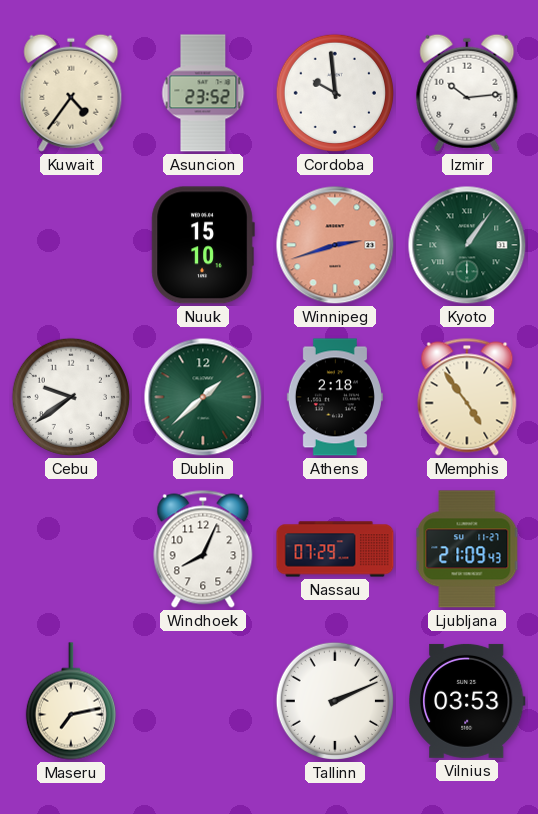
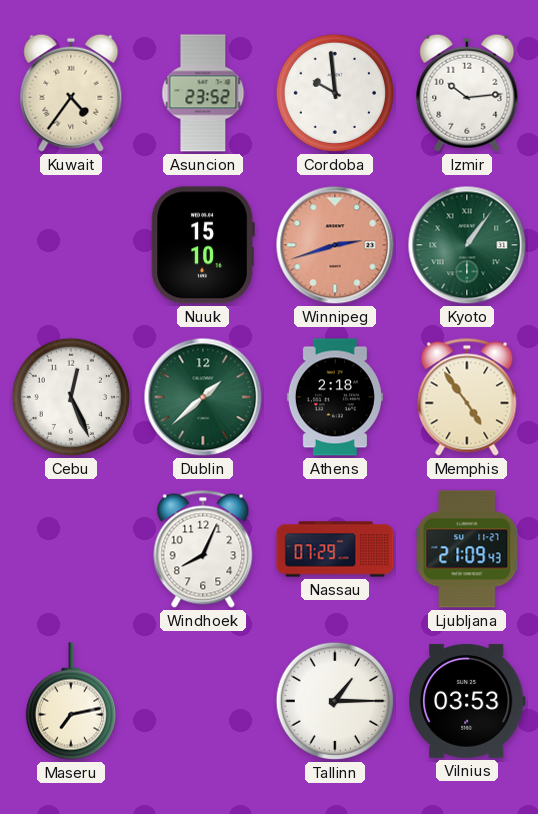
Cebu: 9:39 -> 12:26 (71, 397)
Tallinn: 2:11 -> 1:15 (335, 701)
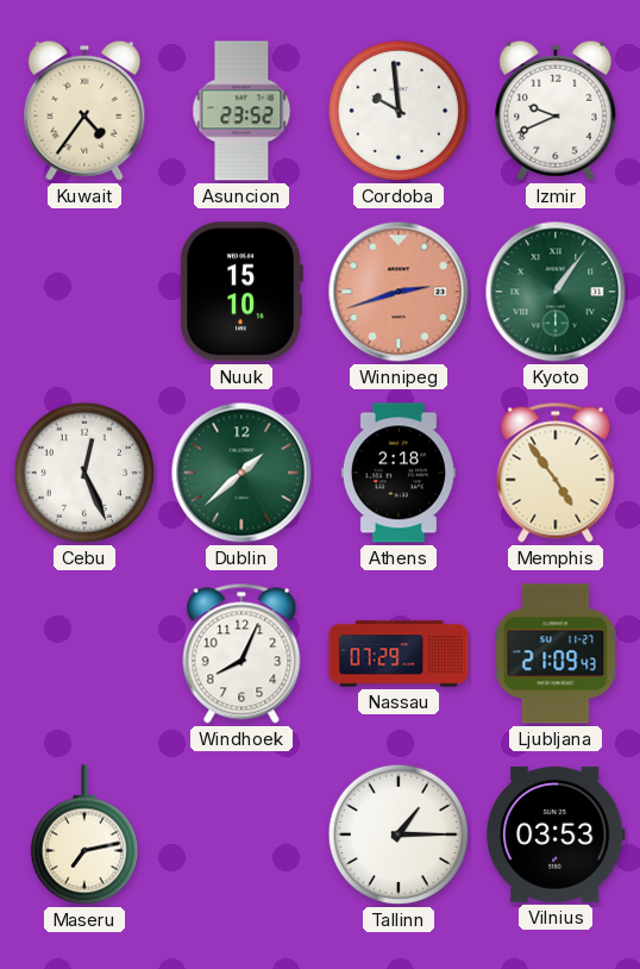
Izmir: 10:14 -> 9:41 (556, 111)
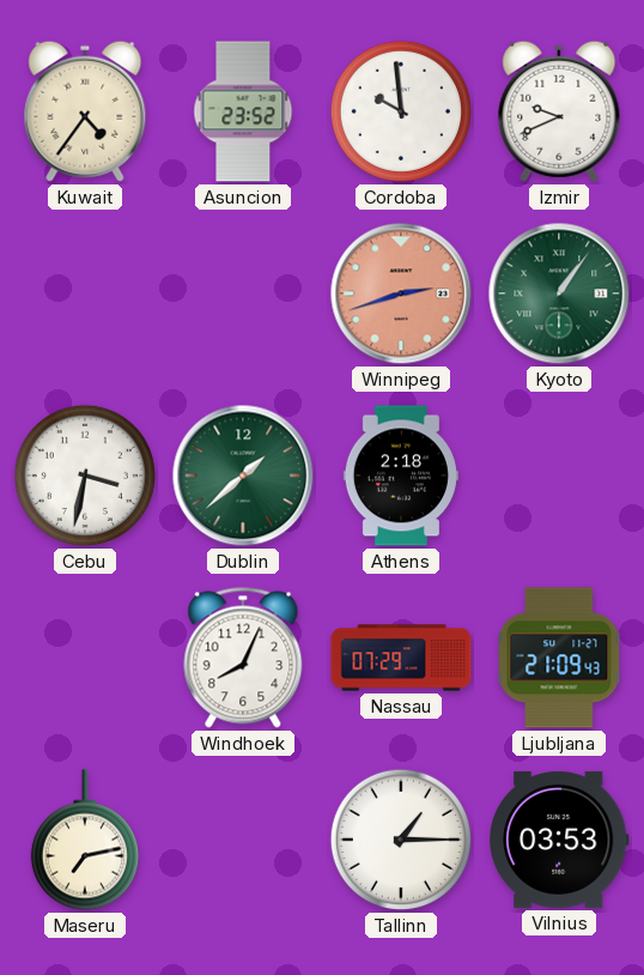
Nuuk: 15:10 -> none (241, 292)
Cebu: 12:26 -> 3:32 (85, 476)
Memphis: 4:54 -> none (556, 473)
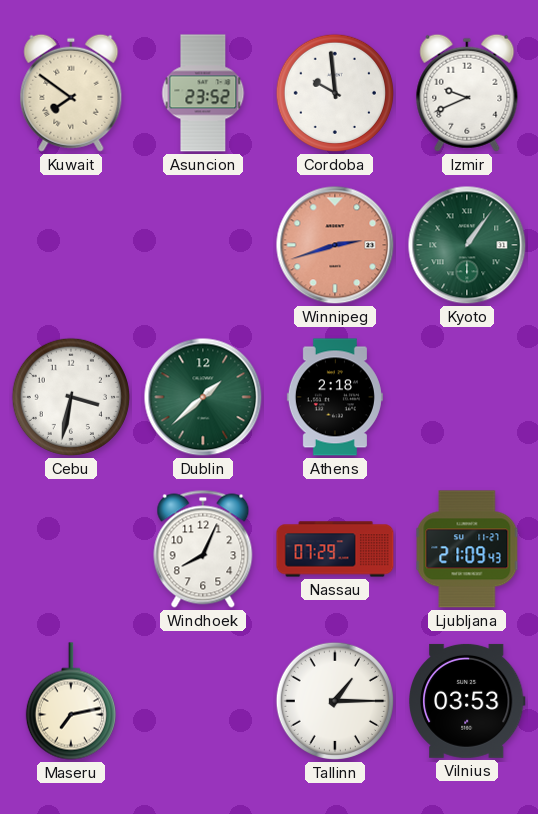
Kuwait: 4:36 -> 7:51 (71, 93)
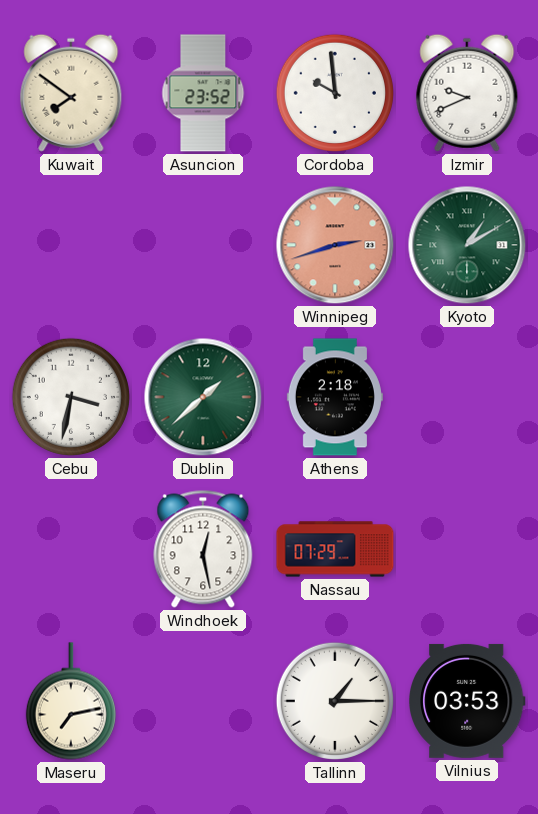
Kyoto: 1:06 -> 1:10 (467, 245)
Windhoek: 8:04 -> 12:28 (203, 549)
Ljubljana: 21:09 -> none (467, 549)
